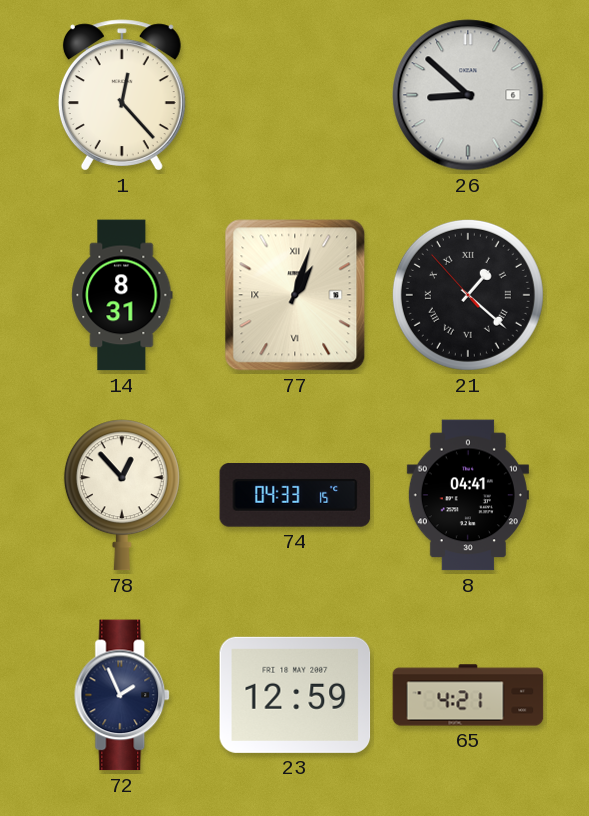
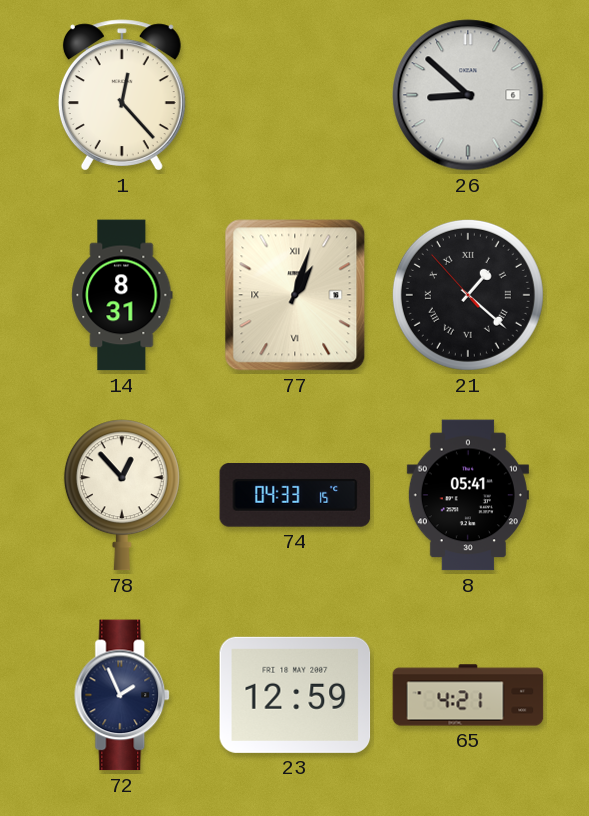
8: 04:41 -> 05:41 (468, 495)
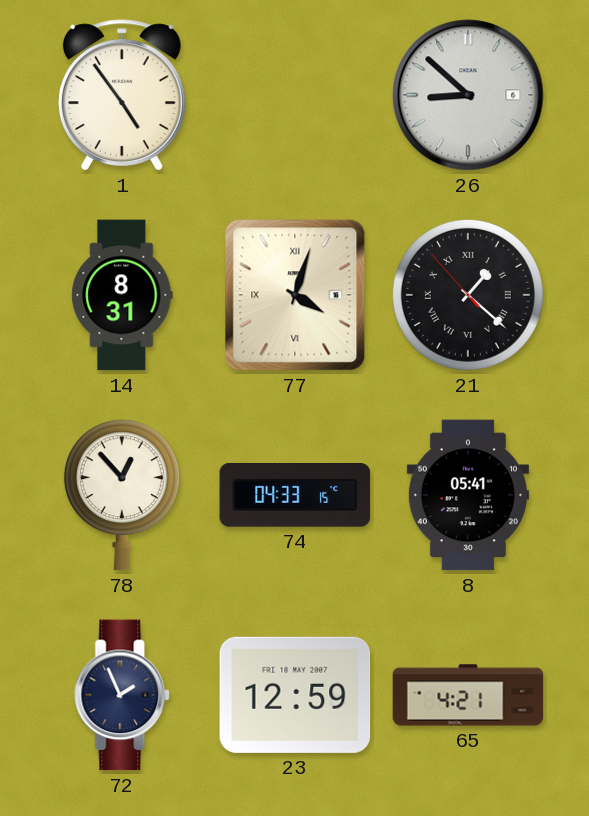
1: 12:23 -> 4:54 (122, 95)
77: 1:03 -> 4:03 (295, 295)
